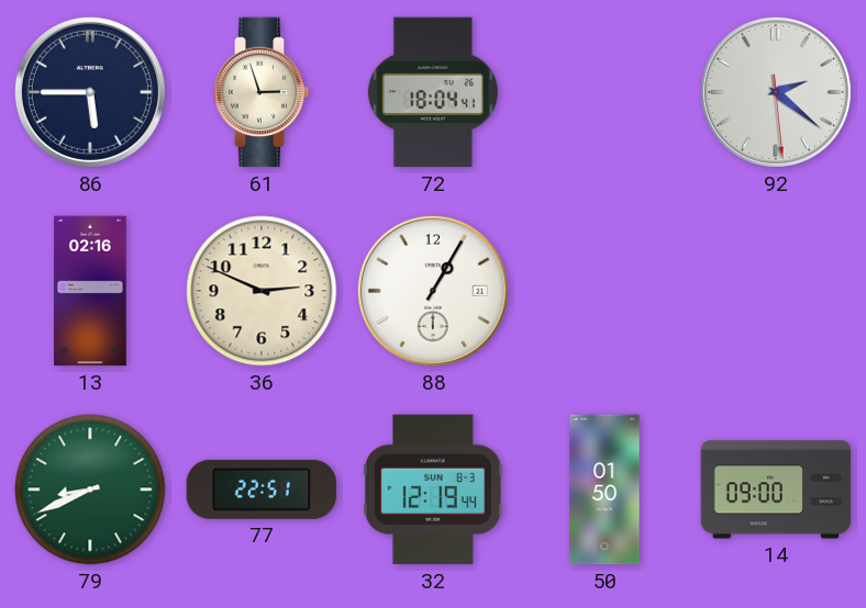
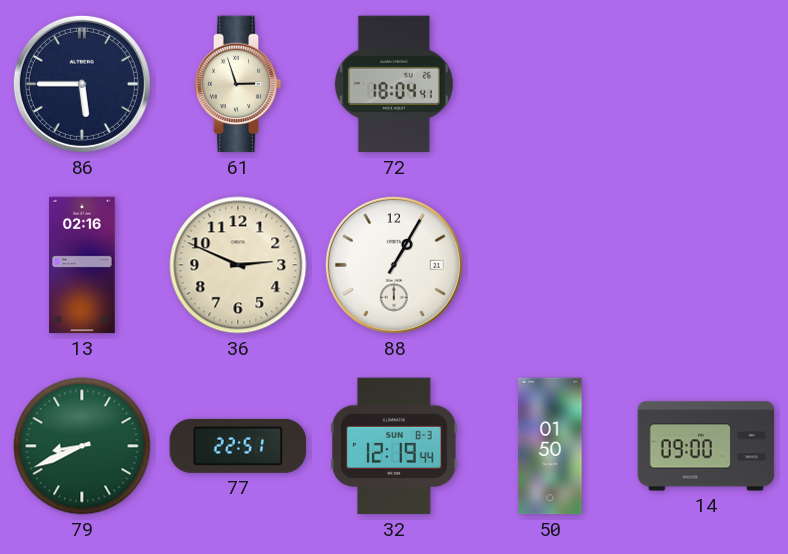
92: 2:21 -> none (776, 92)
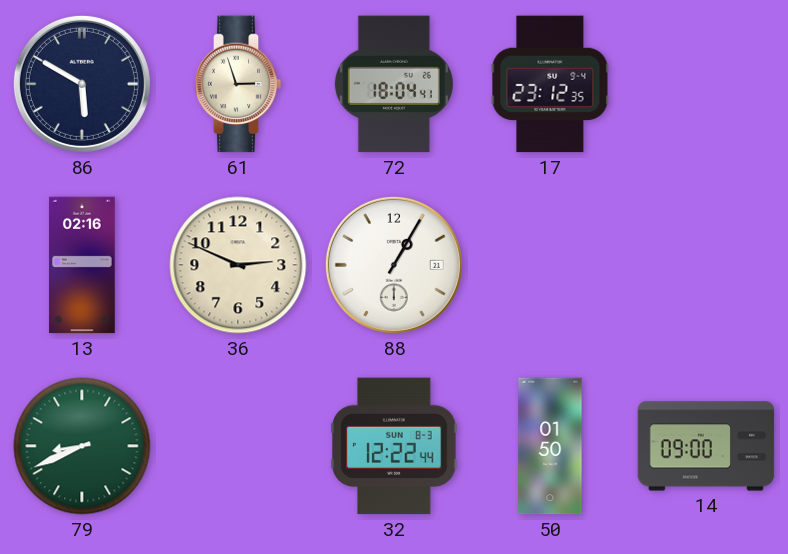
86: 5:45 -> 5:50 (82, 84)
17: none -> 23:12 (550, 84)
77: 22:51 -> none (238, 446)
32: 12:19 -> 12:22 (394, 446)
